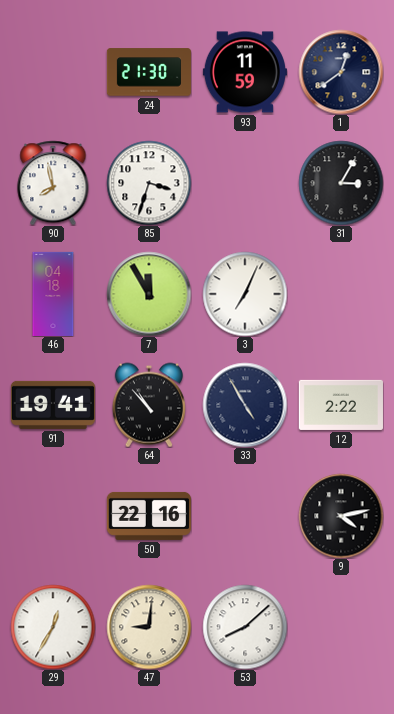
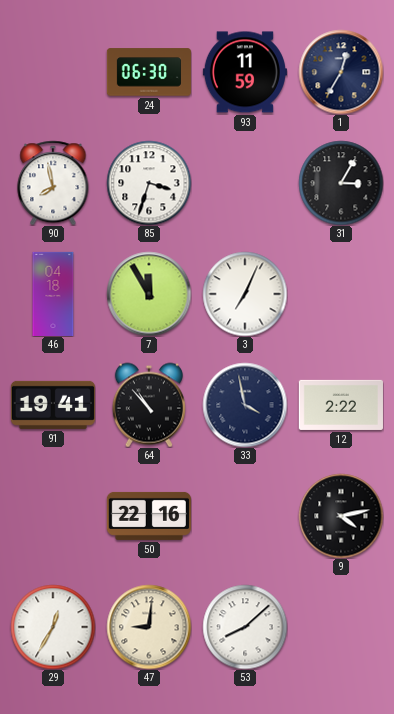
24: 21:30 -> 06:30 (149, 72)
1: 12:39 -> 12:35 (341, 72)
33: 4:55 -> 3:58 (245, 405)
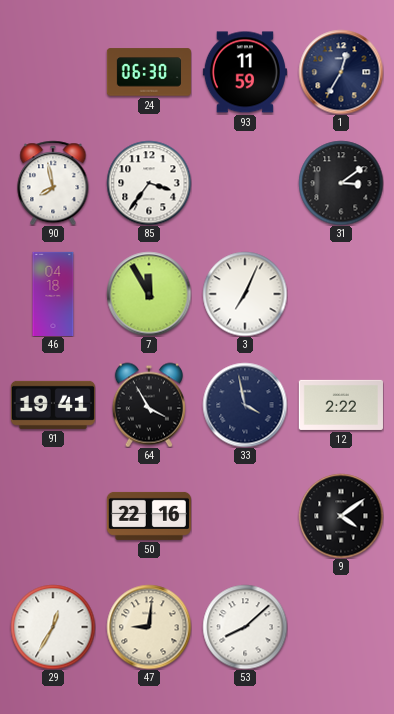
85: 3:33 -> 3:36 (149, 183)
31: 3:05 -> 3:09 (341, 183)
64: 10:53 -> 3:55 (149, 405)
9: 4:13 -> 4:09 (341, 516)
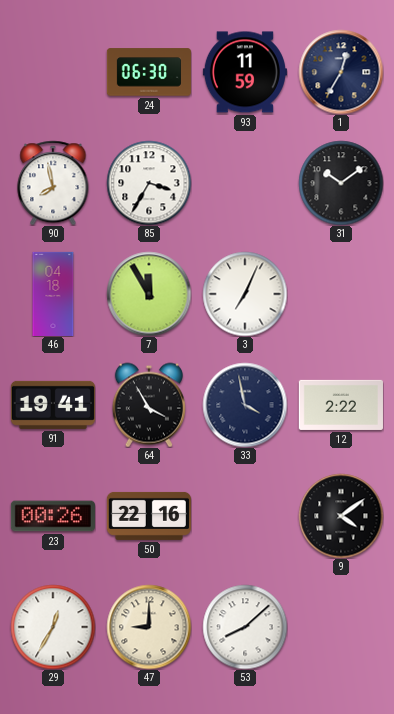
85: 3:36 -> 3:35 (149, 183)
31: 3:09 -> 10:09 (341, 183)
23: none -> 00:26 (53, 516)
47: 9:01 -> 9:00 (149, 627)
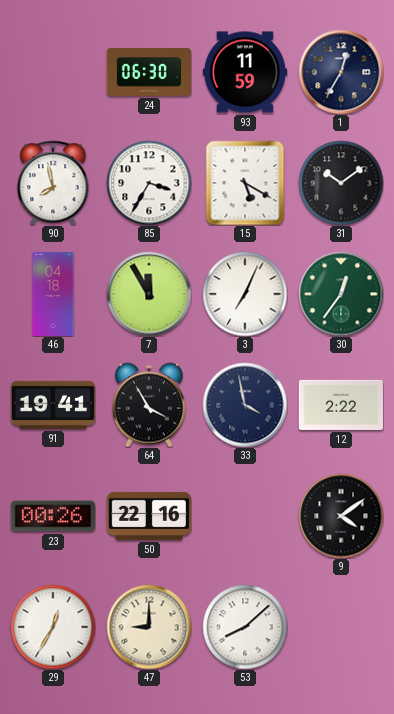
15: none -> 5:20 (245, 183)
30: none -> 12:36 (341, 294)
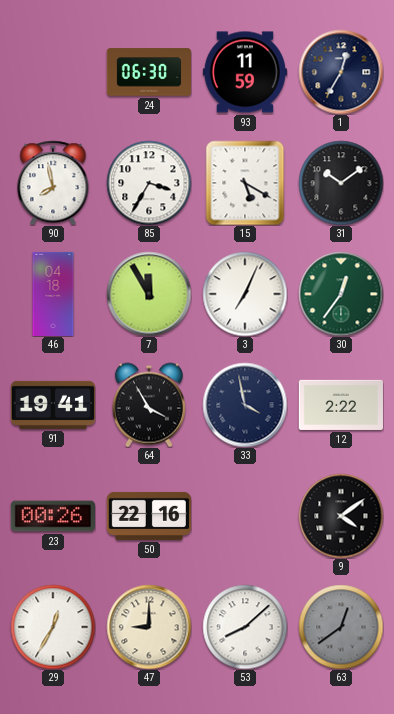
63: none -> 12:39 (341, 627)
